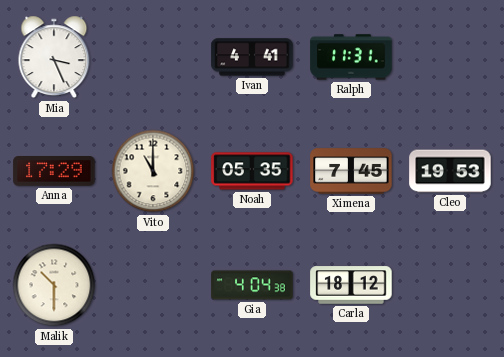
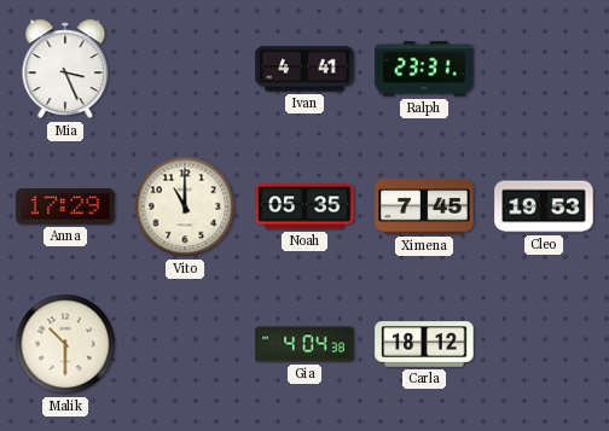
Ralph: 11:31 -> 23:31 (424, 69)
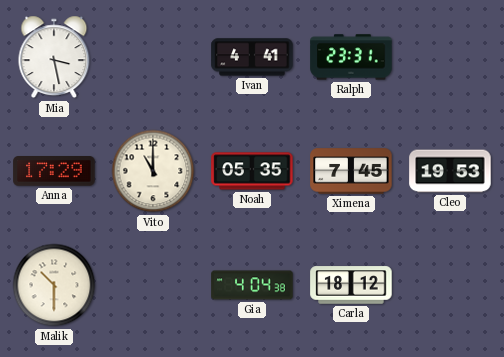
Mia: 3:26 -> 3:28 (54, 57)
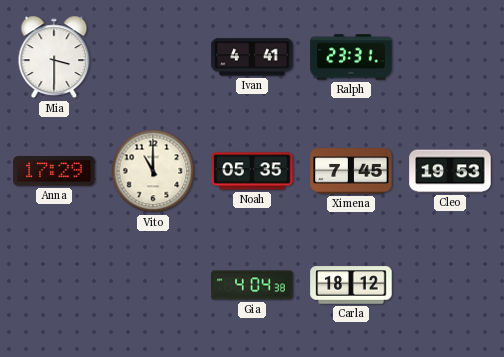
Mia: 3:28 -> 3:30 (54, 57)
Malik: 10:30 -> none (54, 285)
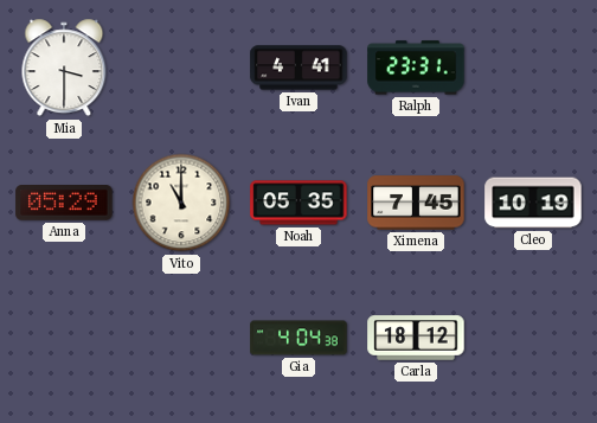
Anna: 17:29 -> 05:29 (64, 203)
Cleo: 19:53 -> 10:19 (533, 203)
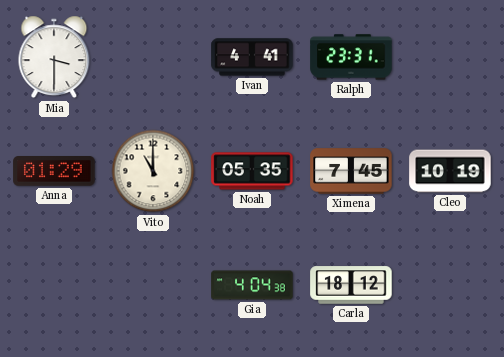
Anna: 05:29 -> 01:29 (54, 171)
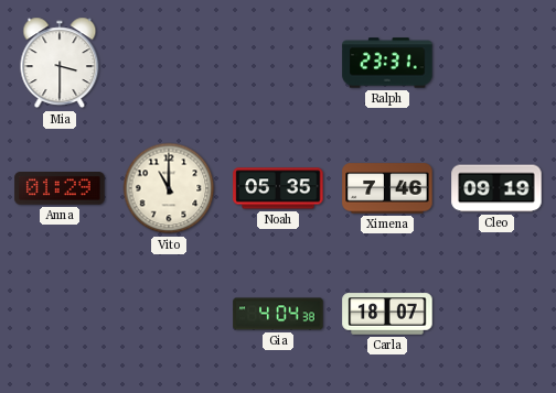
Ivan: 4:41 -> none (252, 57)
Ximena: 7:45 -> 7:46 (387, 188)
Cleo: 10:19 -> 09:19 (496, 188)
Carla: 18:12 -> 18:07 (387, 314)
